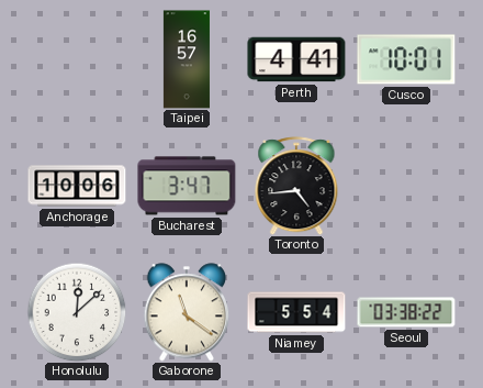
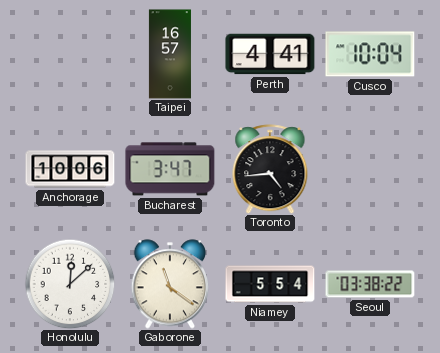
Cusco: 10:01 -> 10:04 (370, 54)
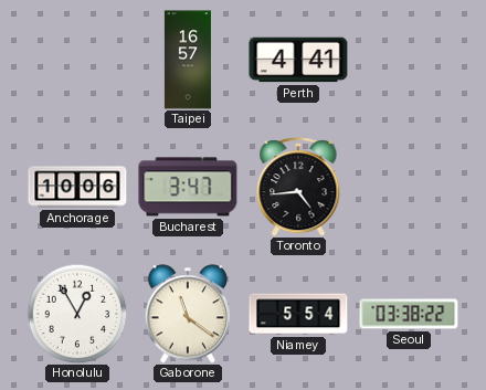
Cusco: 10:04 -> none (370, 54)
Honolulu: 12:08 -> 12:55 (77, 314)
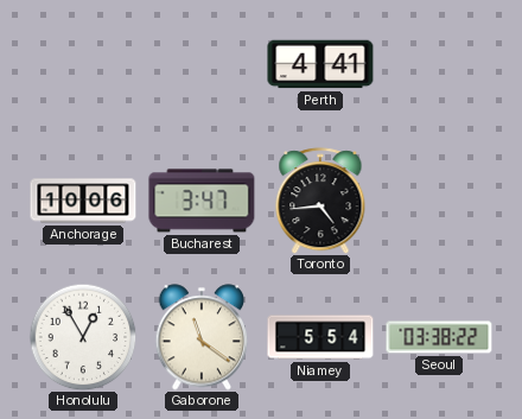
Taipei: 16:57 -> none (188, 60)
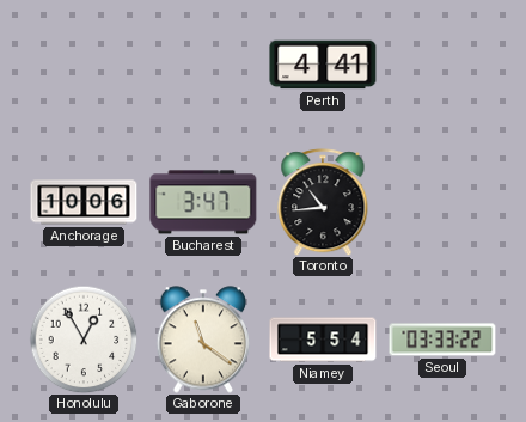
Toronto: 4:44 -> 10:44 (323, 202)
Seoul: 03:38 -> 03:33 (442, 340)
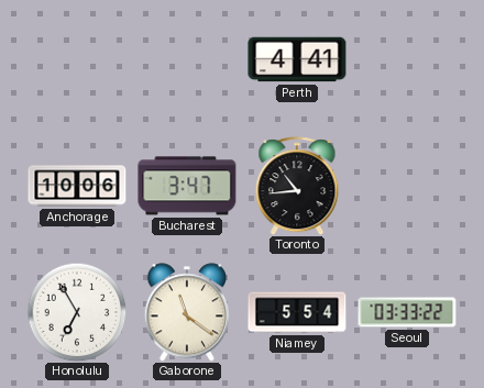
Honolulu: 12:55 -> 6:55 (77, 312)
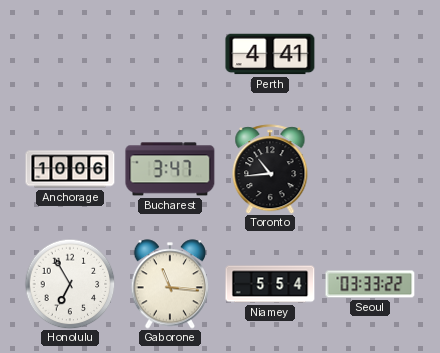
Gaborone: 11:21 -> 11:16 (170, 284)
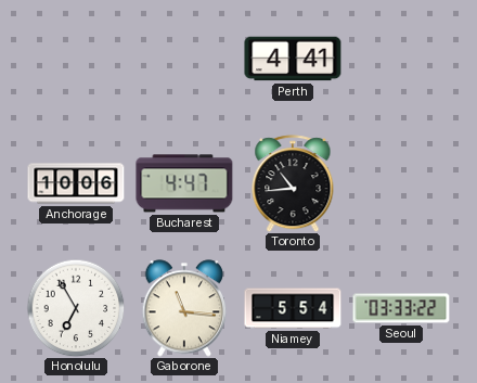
Bucharest: 3:47 -> 4:47 (184, 183)
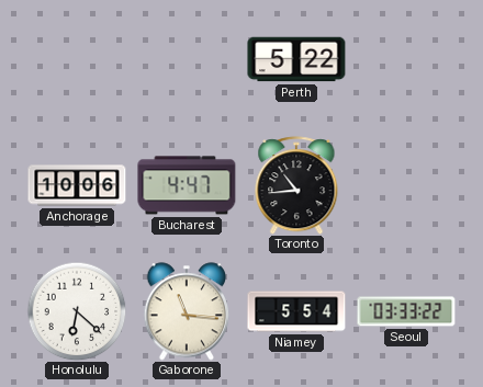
Perth: 4:41 -> 5:22 (296, 59)
Honolulu: 6:55 -> 6:22 (77, 311)
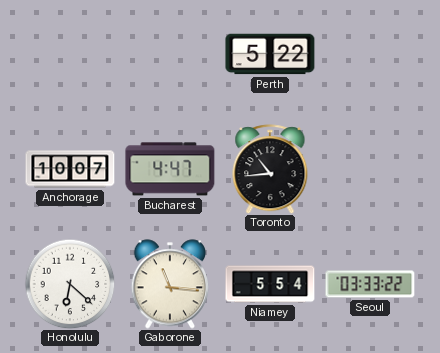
Anchorage: 10:06 -> 10:07 (70, 169)
